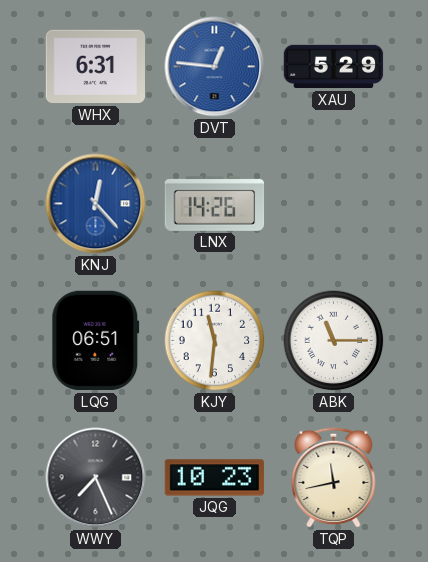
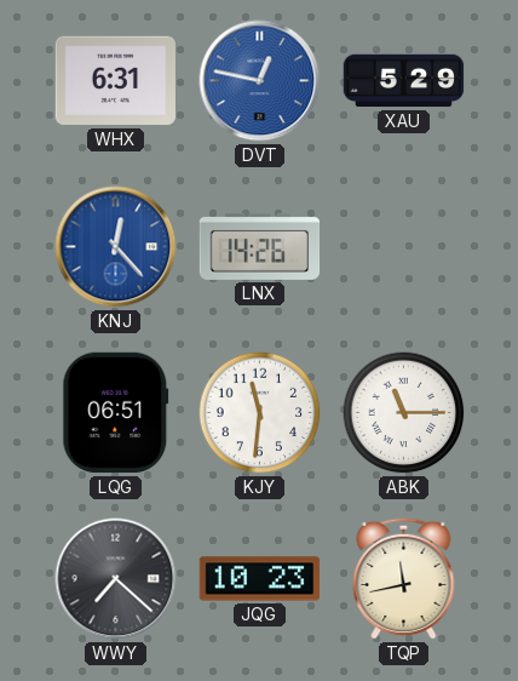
DVT: 12:46 -> 12:47 (260, 81)
WWY: 7:26 -> 7:22 (116, 579)
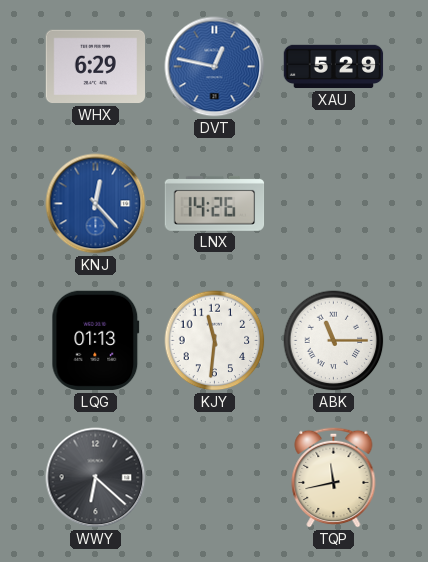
WHX: 6:31 -> 6:29 (96, 67)
LQG: 06:51 -> 01:13 (96, 341)
WWY: 7:22 -> 6:22 (96, 478)
JQG: 10:23 -> none (260, 579)
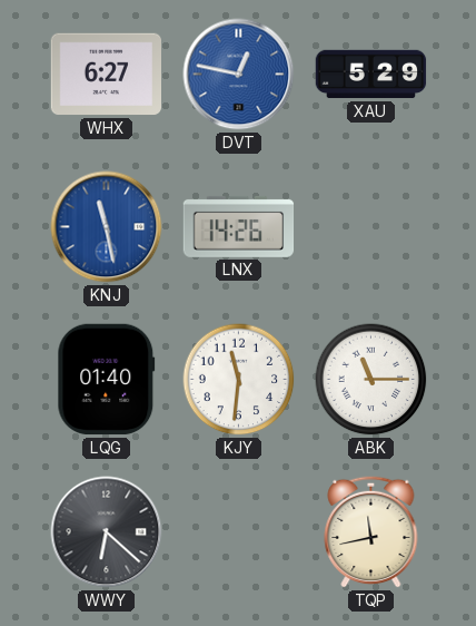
WHX: 6:29 -> 6:27 (107, 75)
KNJ: 12:23 -> 11:28 (107, 227)
LQG: 01:13 -> 01:40 (107, 380)
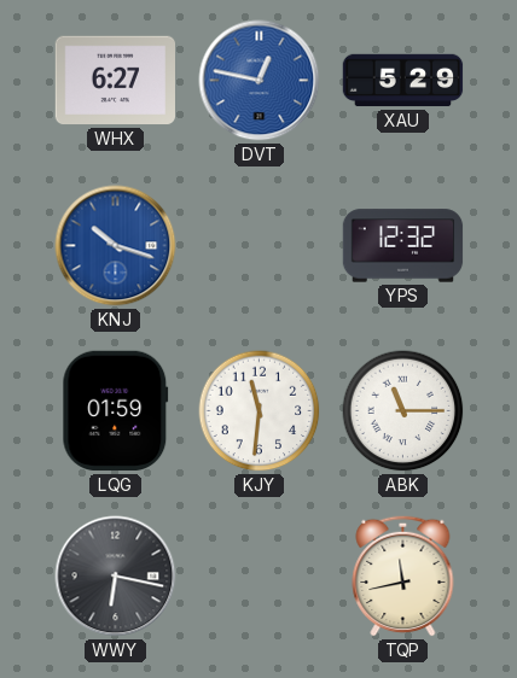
KNJ: 11:28 -> 10:18 (116, 246)
LNX: 14:26 -> none (239, 226)
YPS: none -> 12:32 (403, 246)
LQG: 01:40 -> 01:59 (116, 411)
WWY: 6:22 -> 6:17 (116, 577)
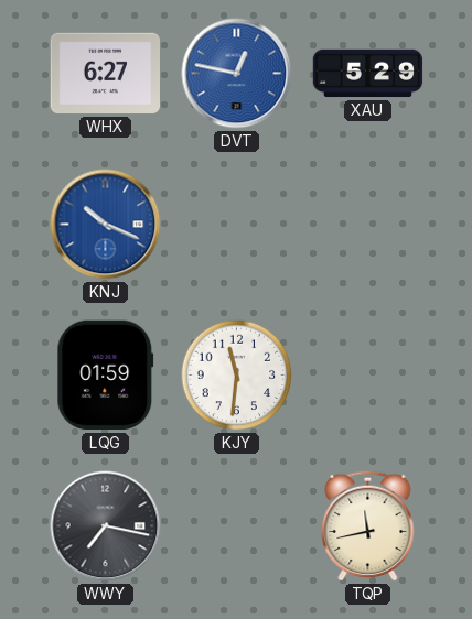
KNJ: 10:18 -> 10:19 (106, 225)
YPS: 12:32 -> none (403, 246)
ABK: 11:15 -> none (403, 411)
WWY: 6:17 -> 7:17 (106, 526)
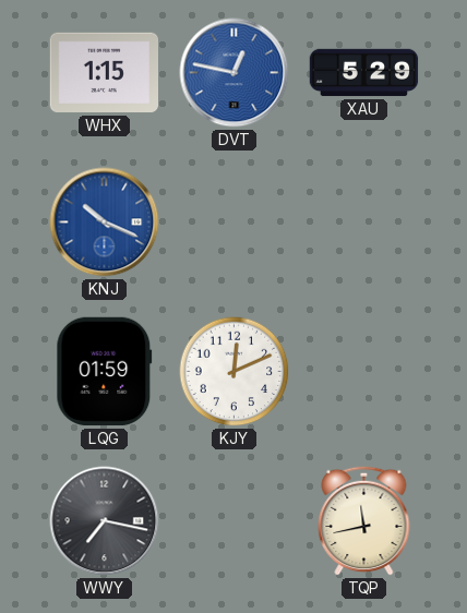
WHX: 6:27 -> 1:15 (105, 73)
KJY: 11:31 -> 12:11 (235, 372)
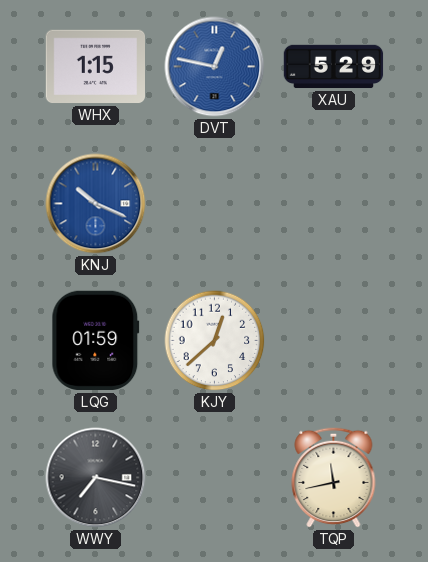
KJY: 12:11 -> 12:38 (215, 341)
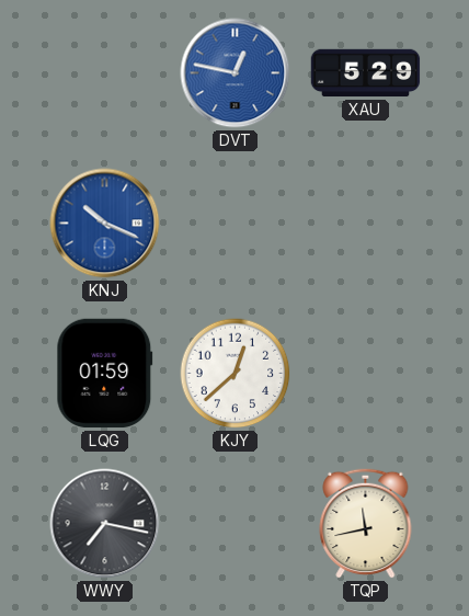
WHX: 1:15 -> none (96, 67)
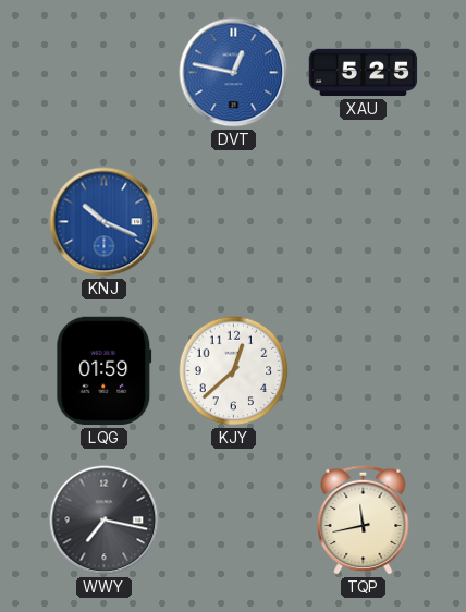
XAU: 5:29 -> 5:25 (364, 73)
